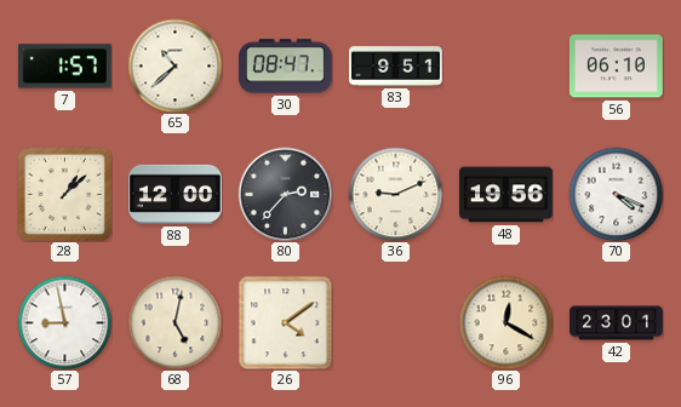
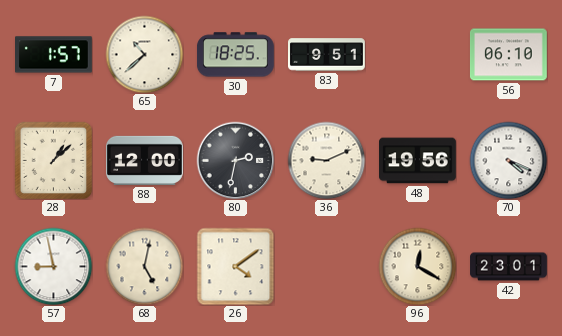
30: 08:47 -> 18:25 (235, 55)
80: 2:37 -> 2:32 (235, 160)
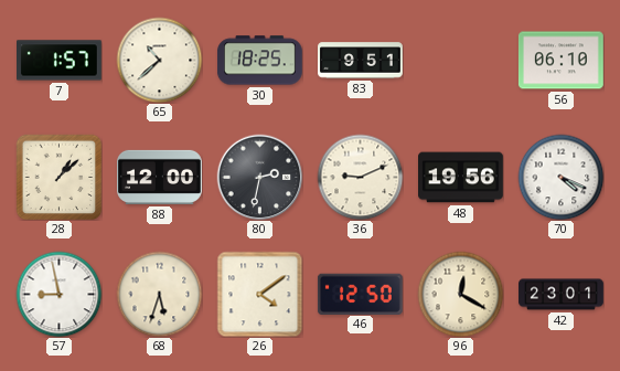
68: 5:02 -> 5:33 (159, 294)
46: none -> 12:50 (360, 294)
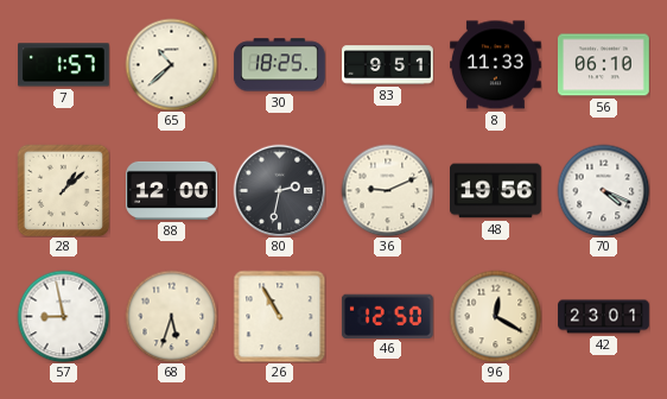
8: none -> 11:33 (496, 65)
26: 4:09 -> 10:55 (279, 316)
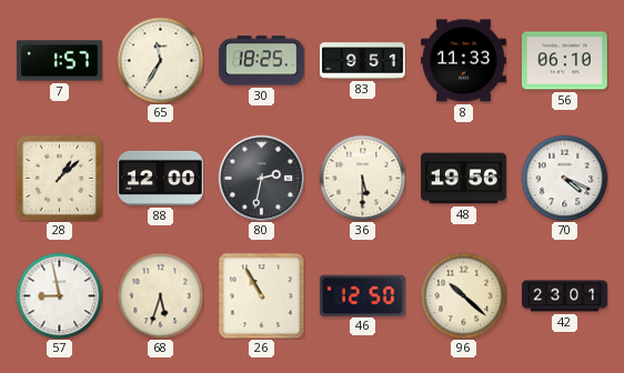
65: 10:38 -> 11:35 (160, 60)
36: 9:11 -> 5:30 (362, 178)
96: 12:20 -> 10:22 (463, 295)
